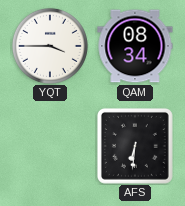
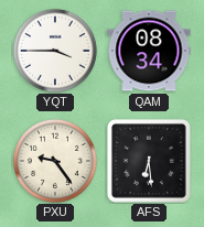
PXU: none -> 9:24 (55, 161)
AFS: 6:31 -> 6:29 (149, 161)
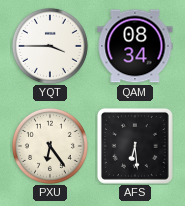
PXU: 9:24 -> 6:24 (50, 146)
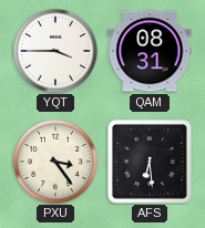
QAM: 08:34 -> 08:31 (150, 51)
PXU: 6:24 -> 3:24 (55, 162)
